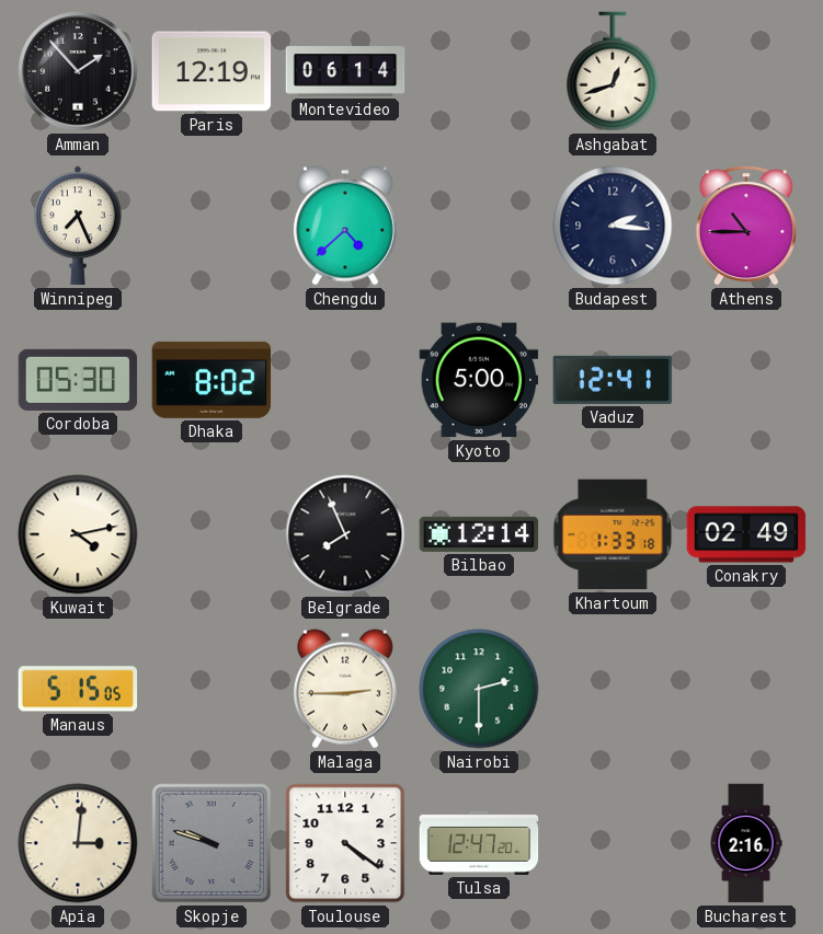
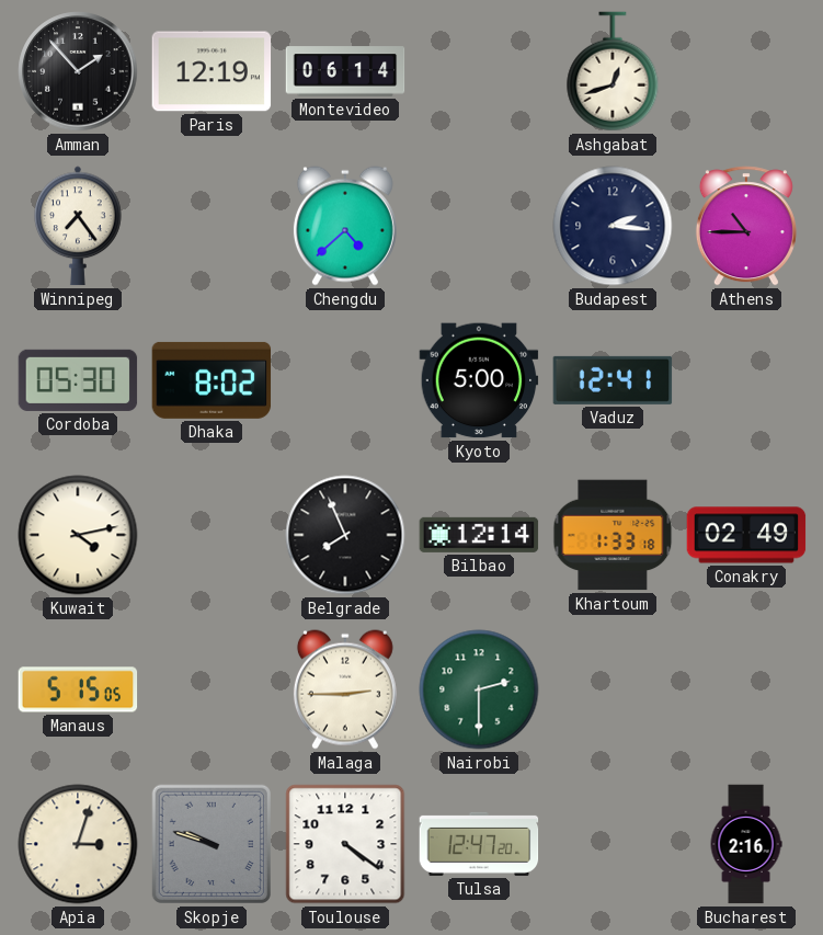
Winnipeg: 7:26 -> 7:24 (78, 226)
Apia: 3:01 -> 3:03 (78, 844)
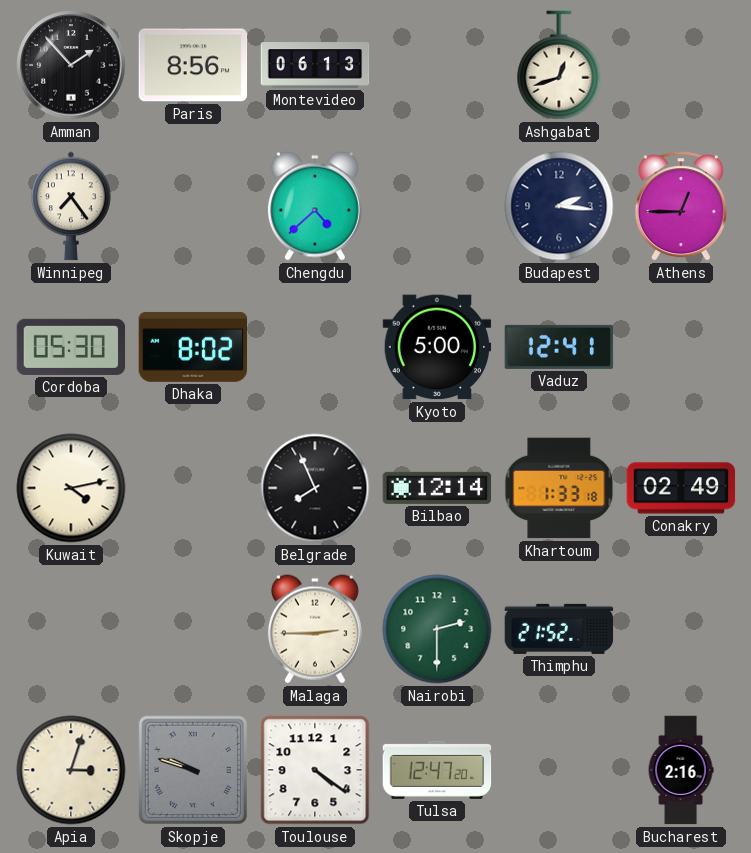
Paris: 12:19 -> 8:56 (193, 65)
Montevideo: 06:14 -> 06:13 (315, 65)
Athens: 10:45 -> 12:45 (681, 206)
Manaus: 5:15 -> none (78, 689)
Thimphu: none -> 21:52 (559, 629)
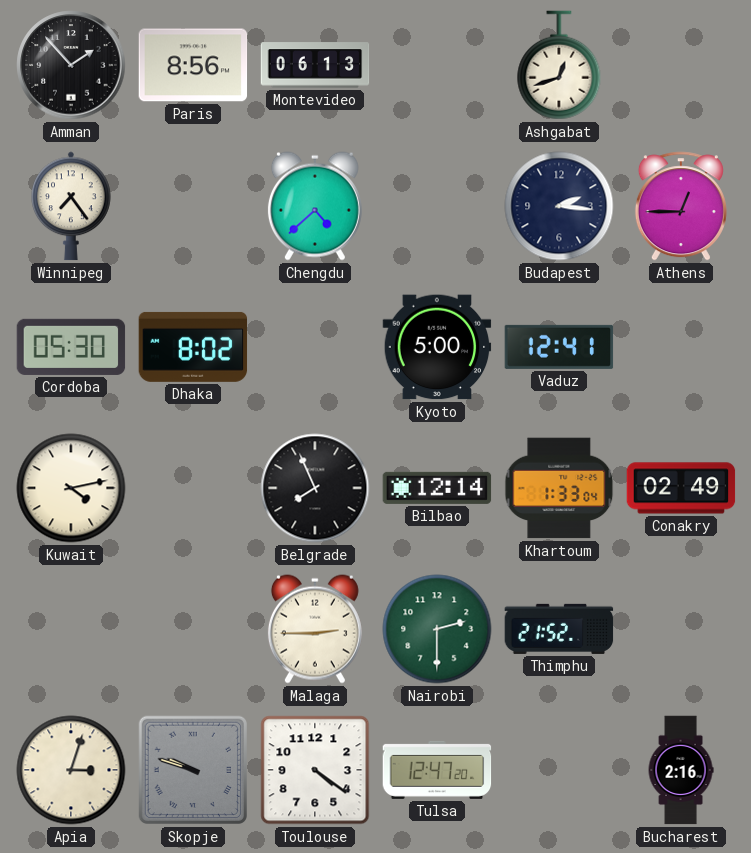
Khartoum: 1:33:18 -> 1:33:04 (559, 488)
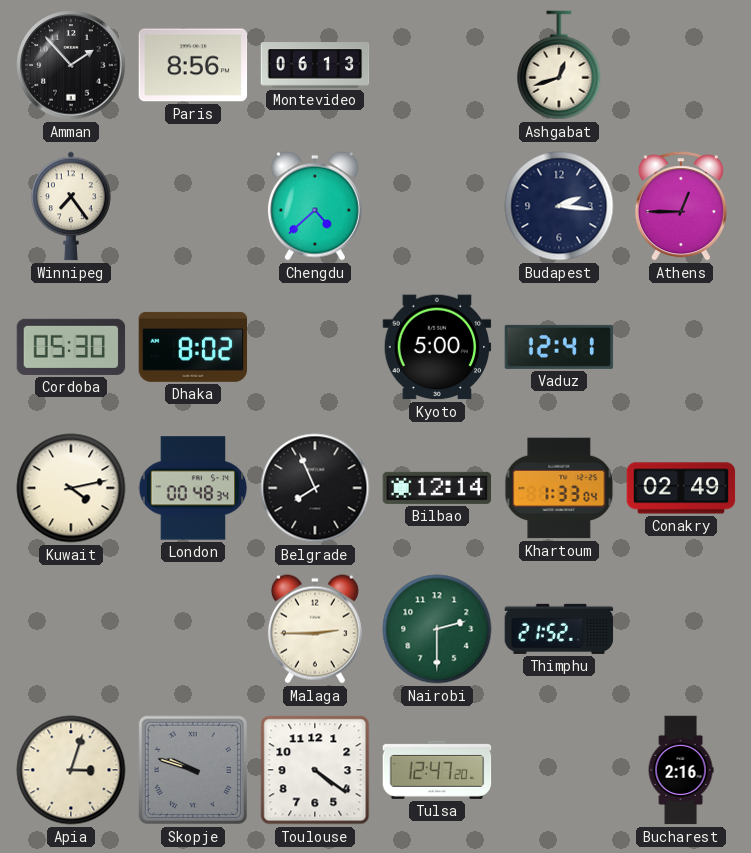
London: none -> 00:48 (193, 488)
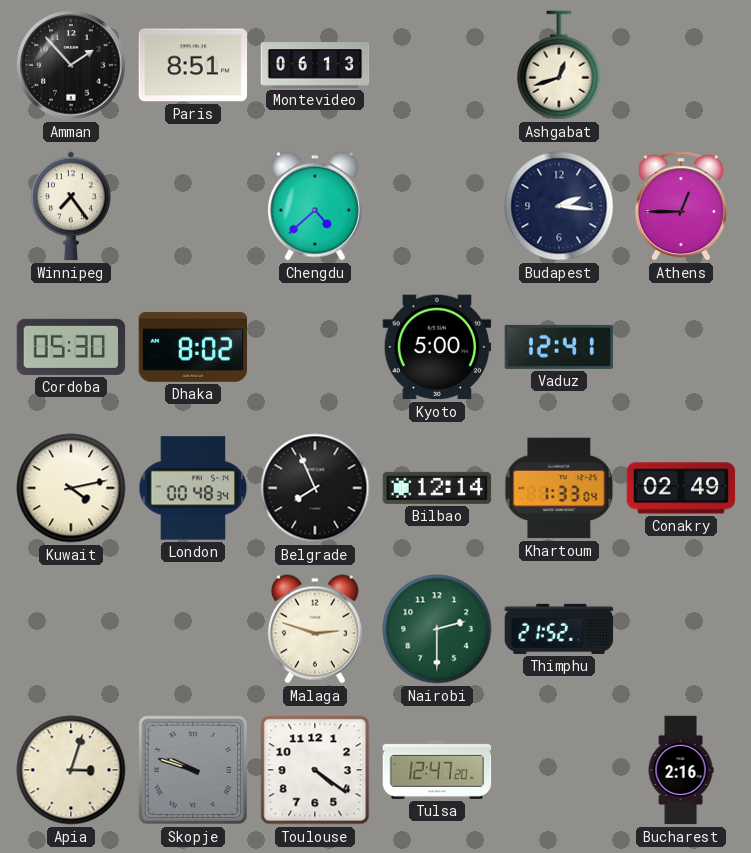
Paris: 8:56 -> 8:51 (193, 65)
Malaga: 2:45 -> 2:48 (315, 629)
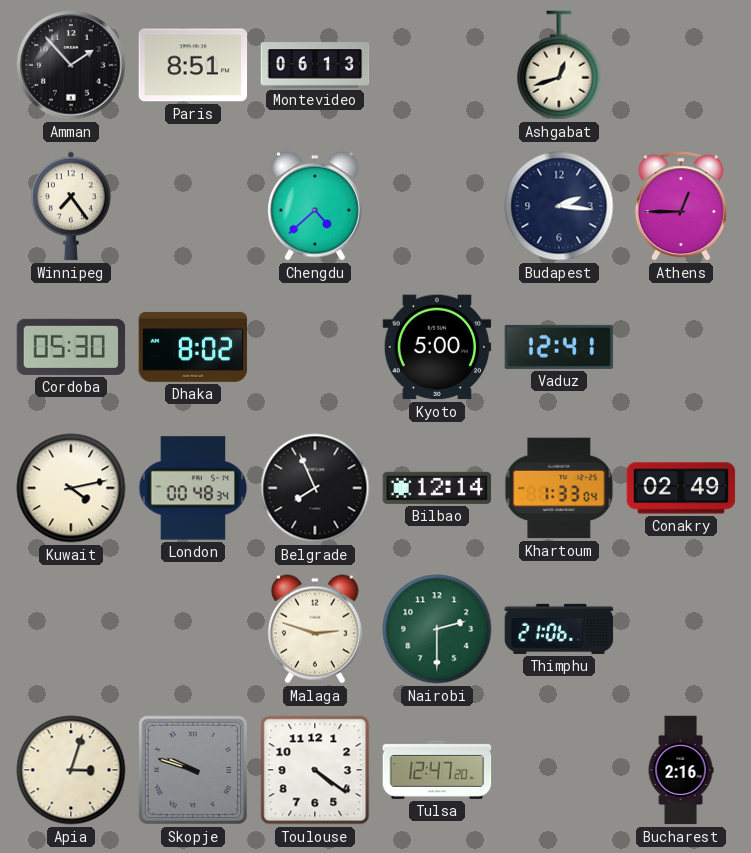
Thimphu: 21:52 -> 21:06 (559, 629)
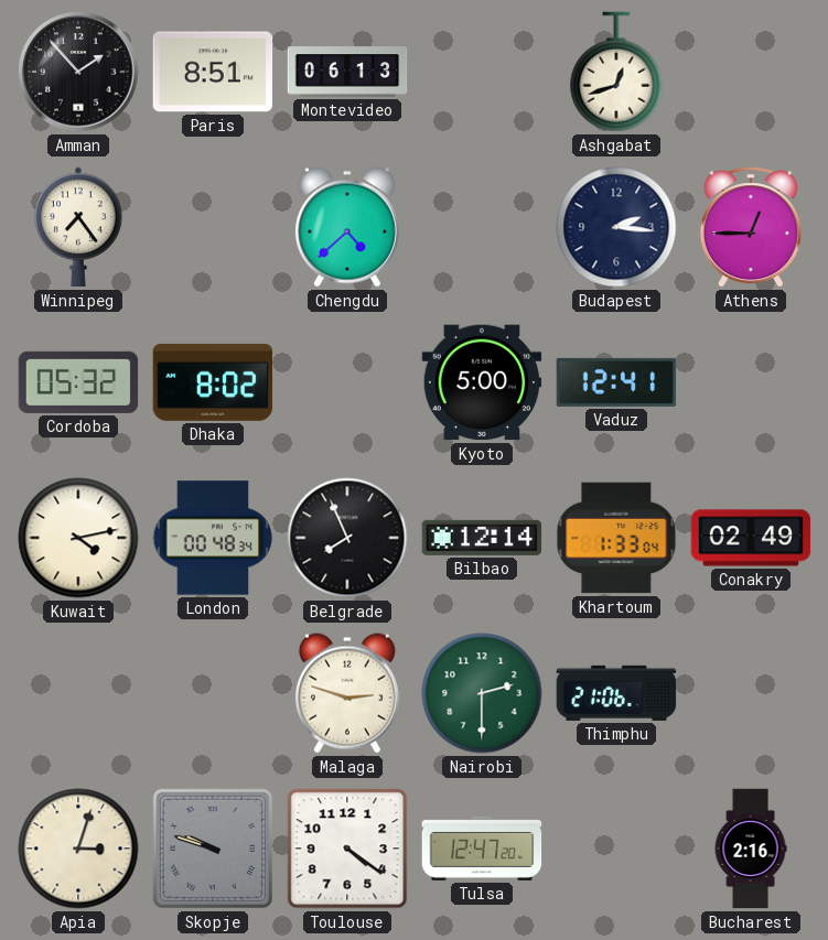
Cordoba: 05:30 -> 05:32 (78, 382)
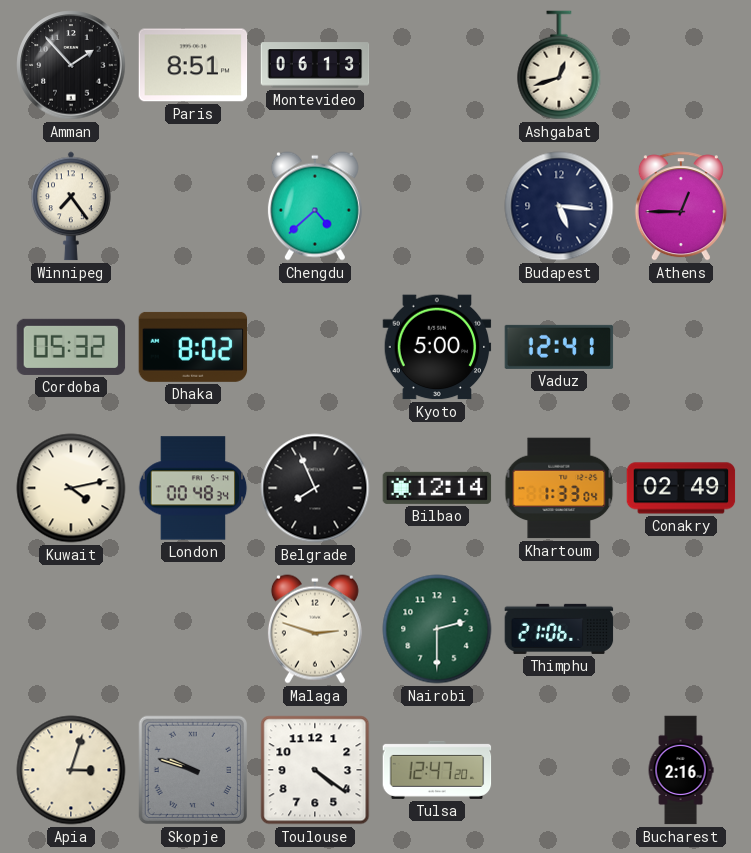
Budapest: 2:16 -> 5:16 (559, 206)
